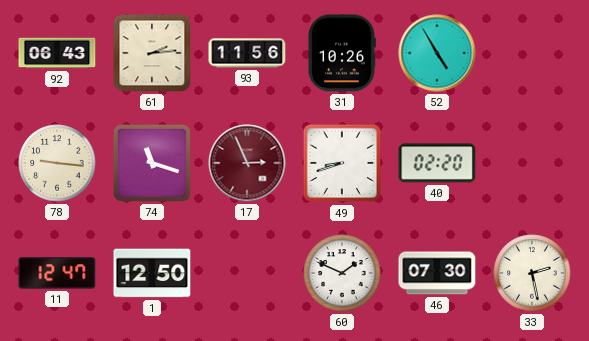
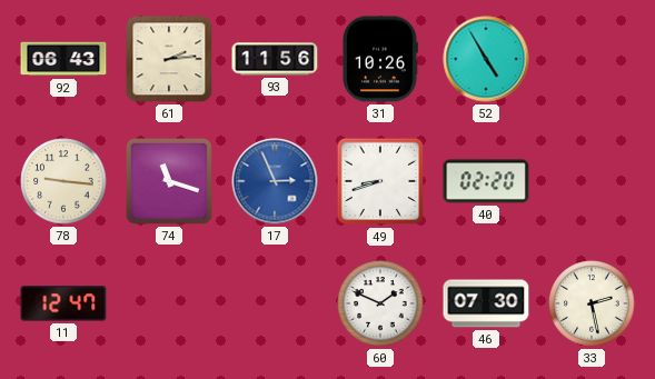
17 dial: burgundy -> blue (275, 181)
1: 12:50 -> none (152, 273)
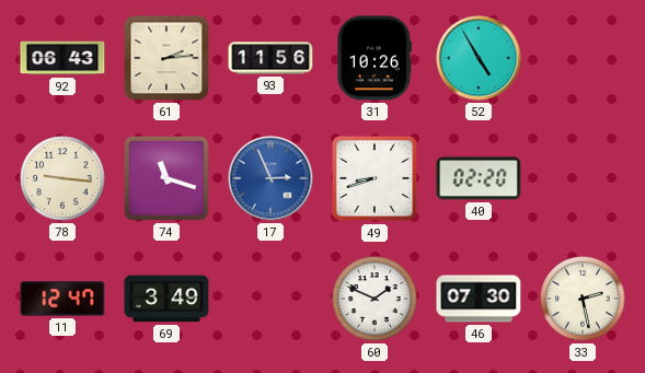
69: none -> 3:49 (166, 299)
